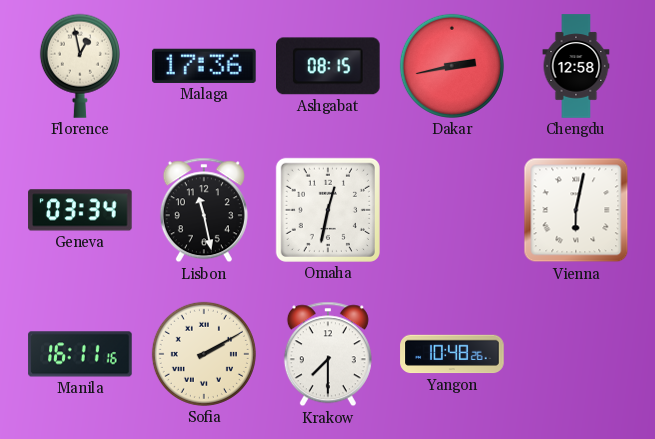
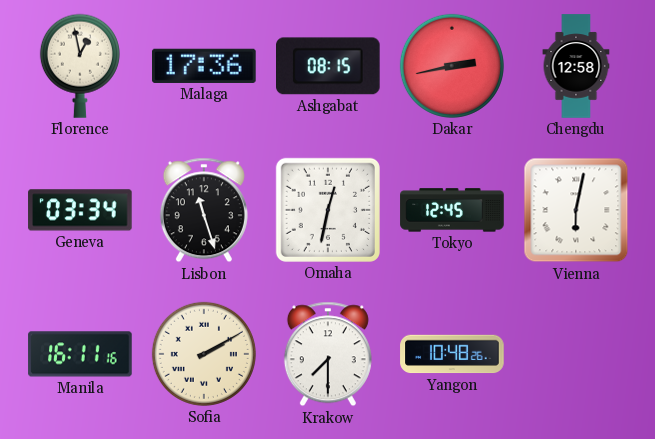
Lisbon: 11:28 -> 11:27 (204, 210)
Tokyo: none -> 12:45 (452, 210)
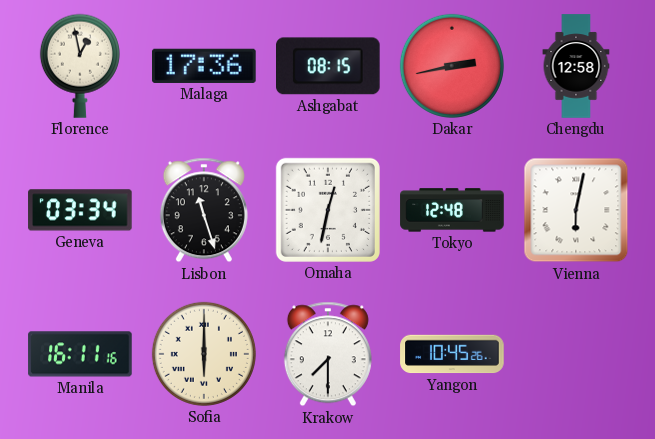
Tokyo: 12:45 -> 12:48 (452, 210)
Sofia: 2:10 -> 6:00 (204, 354)
Yangon: 10:48 -> 10:45 (452, 354)
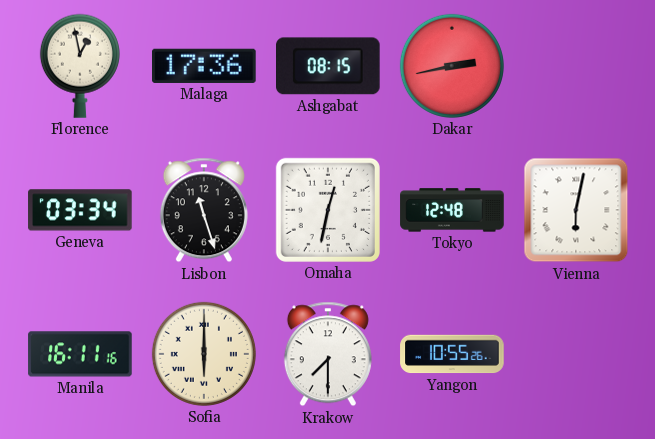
Chengdu: 12:58 -> none (576, 66)
Yangon: 10:45 -> 10:55 (452, 354)
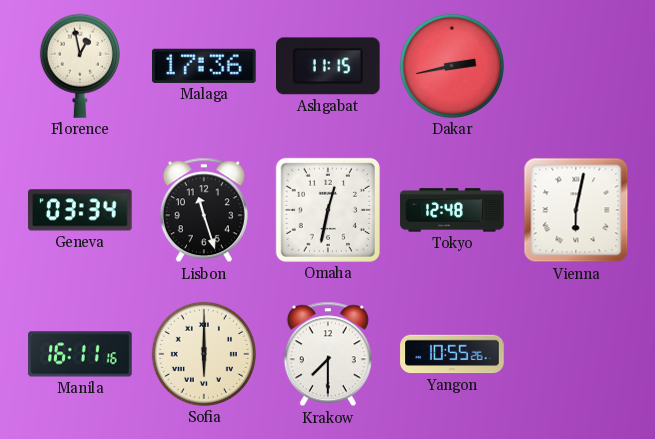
Ashgabat: 08:15 -> 11:15 (329, 66)
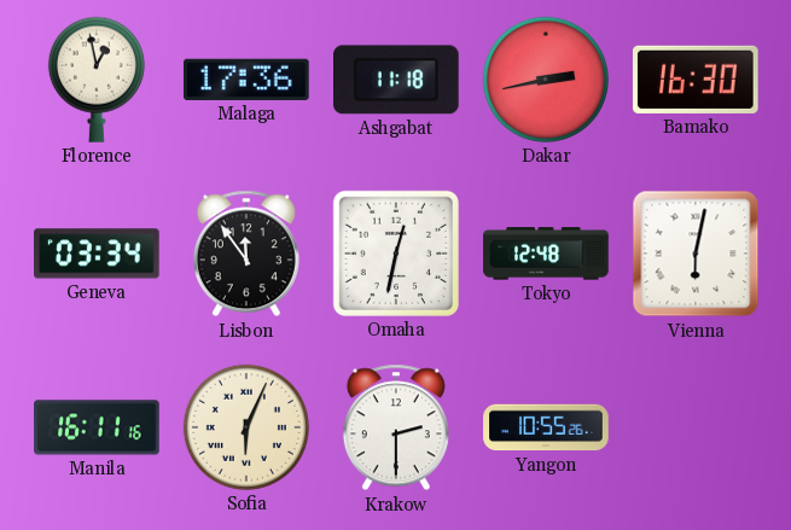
Ashgabat: 11:15 -> 11:18 (397, 80)
Bamako: none -> 16:30 (696, 80)
Lisbon: 11:27 -> 11:54 (246, 254)
Sofia: 6:00 -> 6:04 (246, 427)
Krakow: 7:30 -> 2:30 (396, 427)
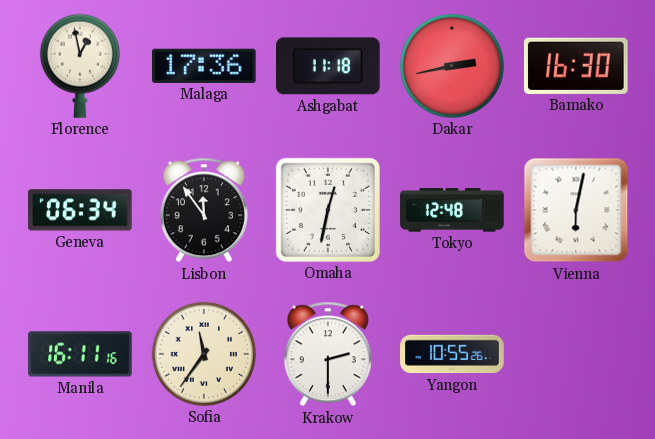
Geneva: 03:34 -> 06:34 (80, 210)
Sofia: 6:04 -> 11:36 (204, 354)
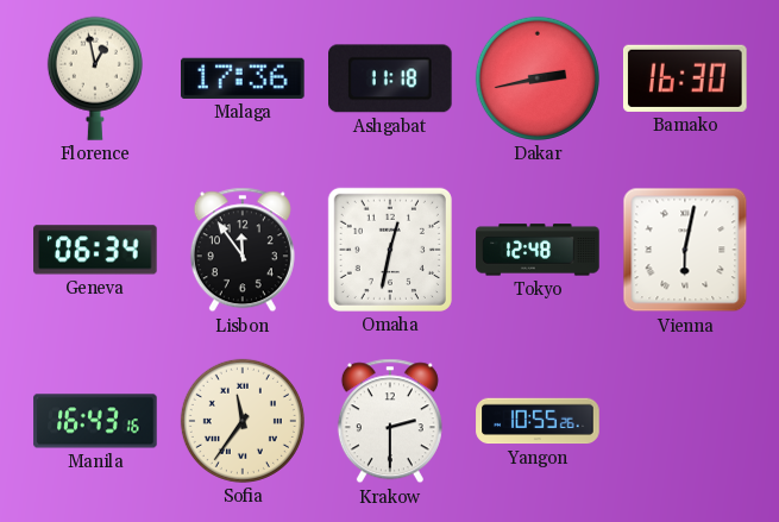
Manila: 16:11 -> 16:43 (95, 421)
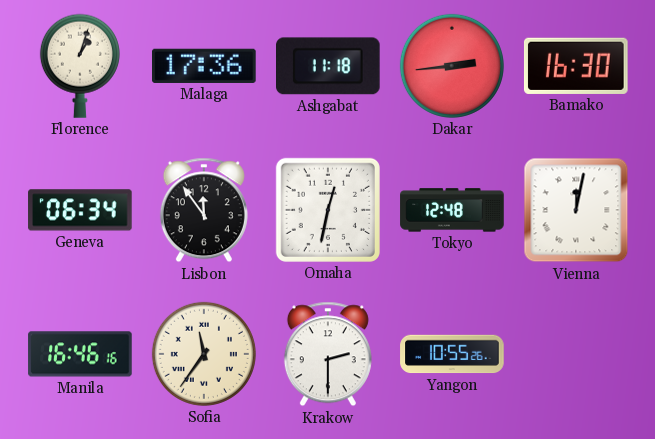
Florence: 12:58 -> 1:03 (80, 66)
Dakar: 2:43 -> 2:44 (452, 66)
Vienna: 6:02 -> 12:02 (576, 210)
Manila: 16:43 -> 16:46 (80, 354)
